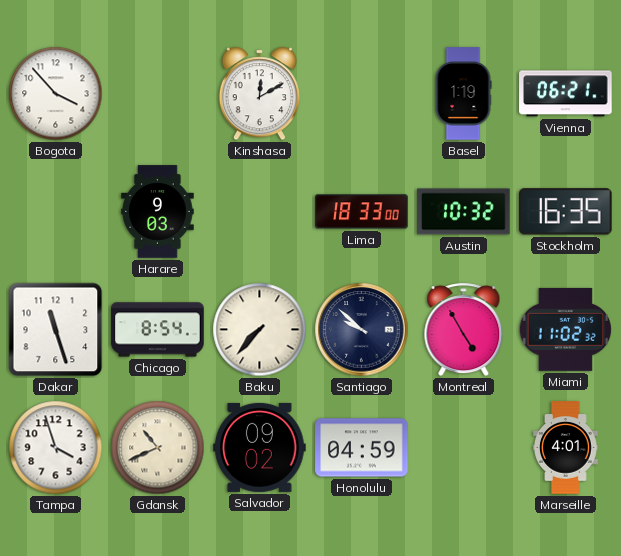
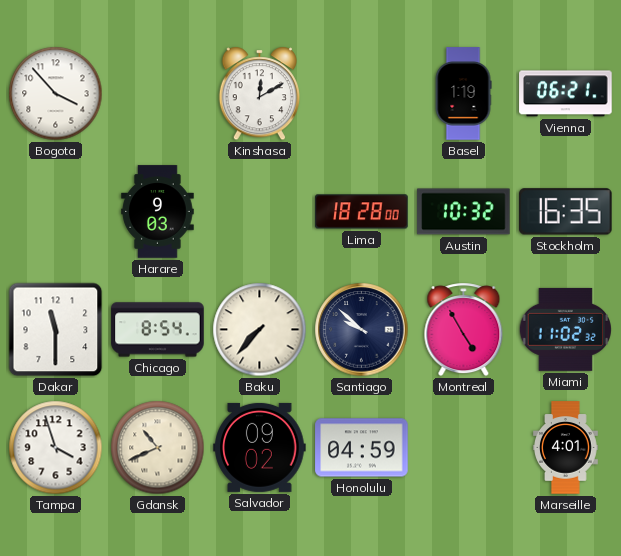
Lima: 18:33 -> 18:28 (362, 212)
Dakar: 11:27 -> 11:30 (56, 330)
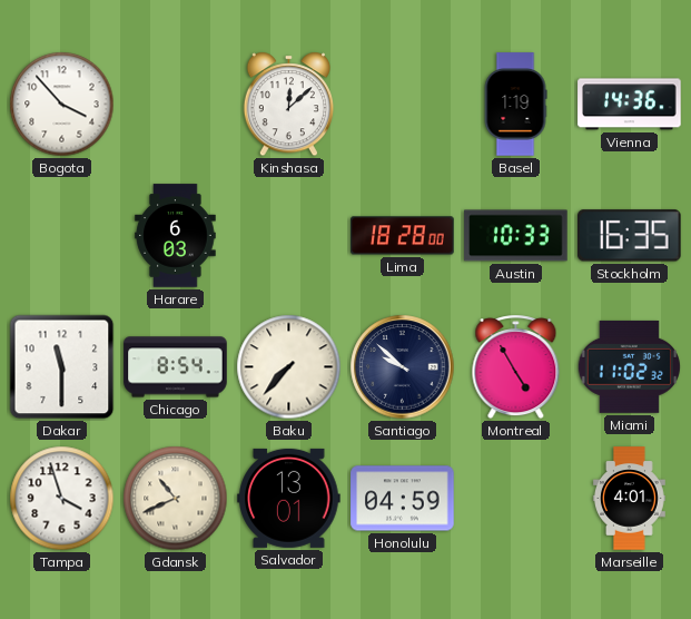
Kinshasa: 12:10 -> 12:08 (288, 105)
Vienna: 06:21 -> 14:36 (630, 105)
Harare: 9:03 -> 6:03 (176, 236)
Austin: 10:32 -> 10:33 (516, 236)
Salvador: 09:02 -> 13:01 (289, 498)
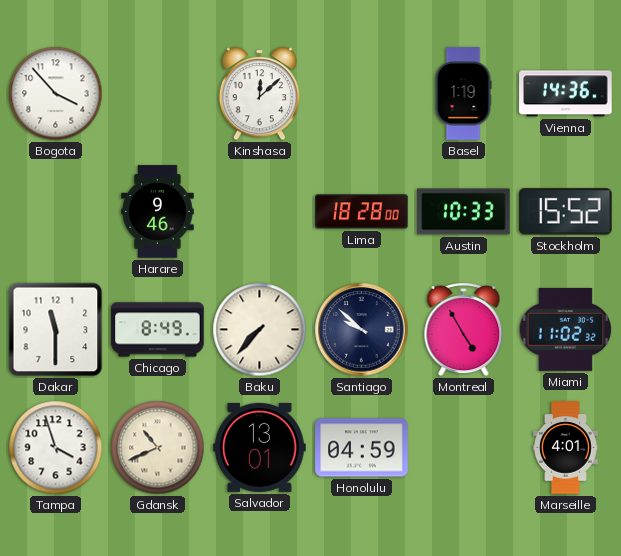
Harare: 6:03 -> 9:46 (158, 212)
Stockholm: 16:35 -> 15:52 (566, 212)
Chicago: 8:54 -> 8:49 (158, 330)
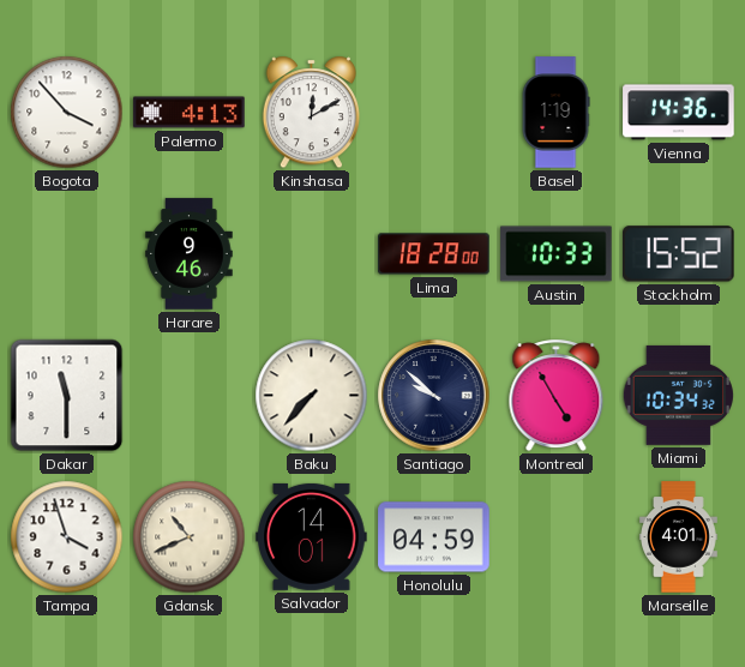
Palermo: none -> 4:13 (190, 113)
Kinshasa: 12:08 -> 12:10 (311, 113)
Chicago: 8:49 -> none (158, 330)
Miami: 11:02 -> 10:34 (678, 395)
Salvador: 13:01 -> 14:01 (312, 536)
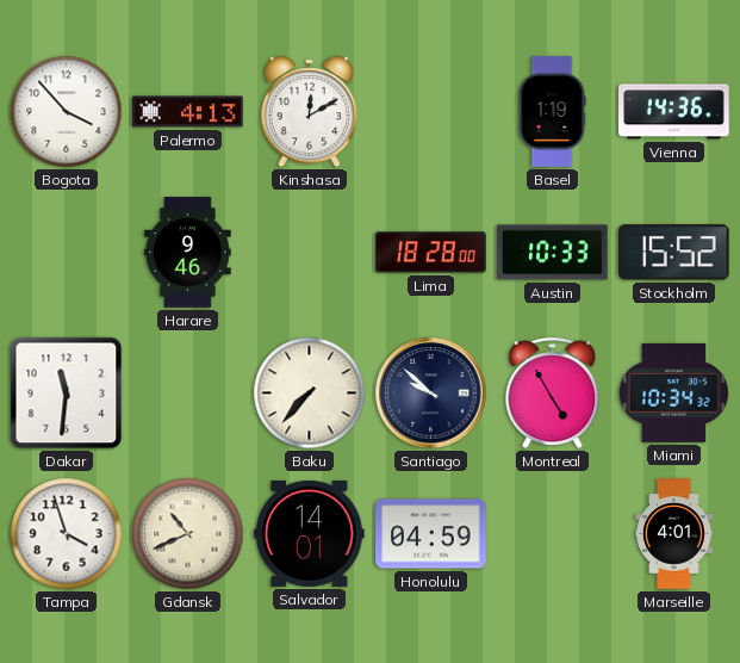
Dakar: 11:30 -> 11:31 (67, 394)
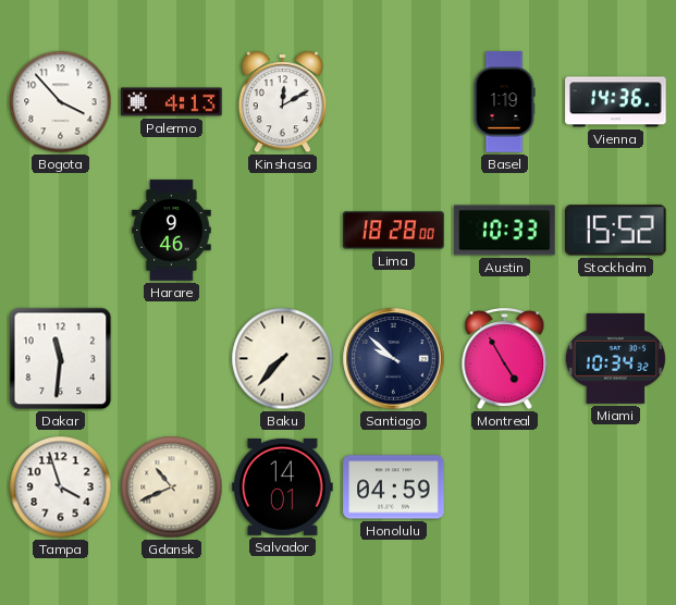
Marseille: 4:01 -> none (674, 534)
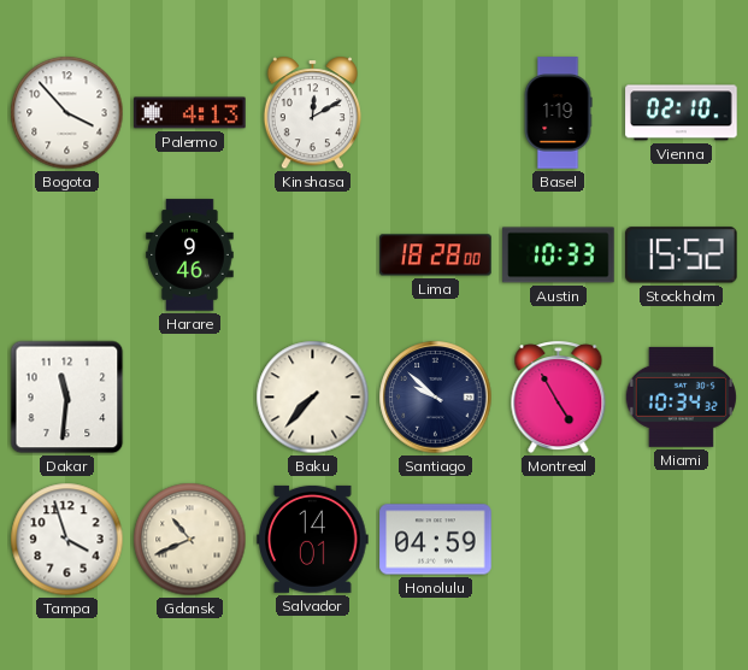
Vienna: 14:36 -> 02:10 (682, 113)
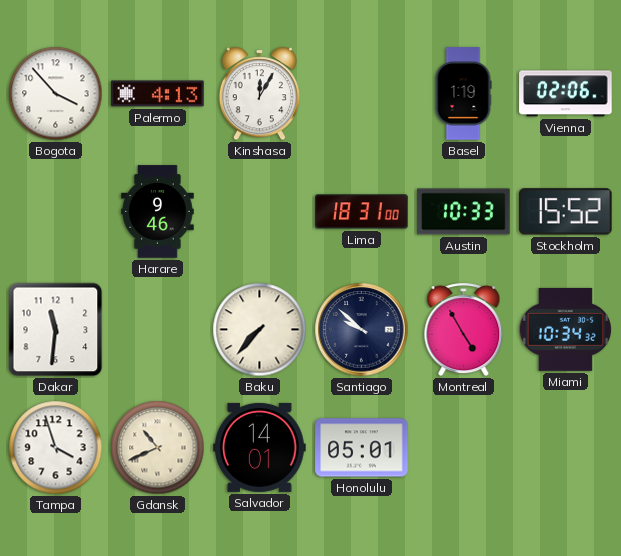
Kinshasa: 12:10 -> 12:05 (259, 94)
Vienna: 02:10 -> 02:06 (566, 94)
Lima: 18:28 -> 18:31 (362, 212)
Honolulu: 04:59 -> 05:01 (362, 448)
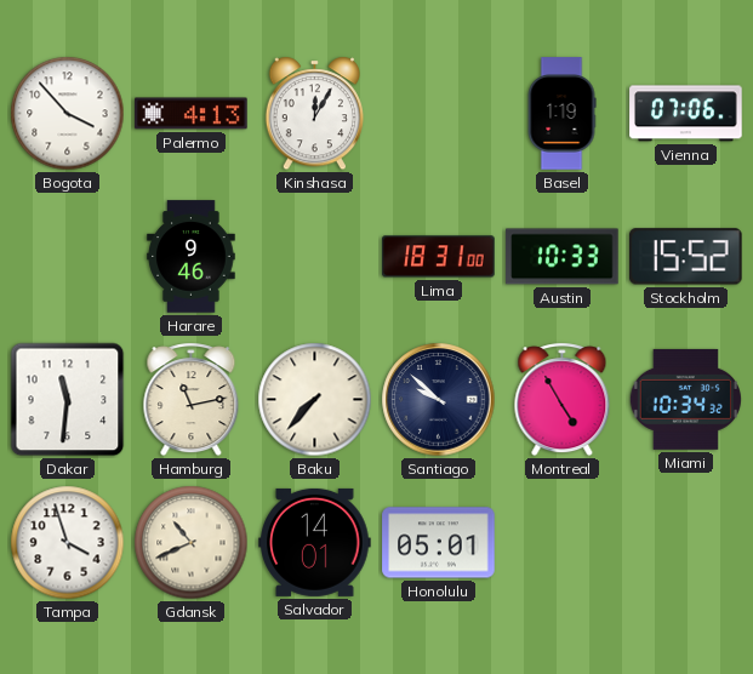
Vienna: 02:06 -> 07:06 (686, 114)
Hamburg: none -> 11:13 (192, 400)
